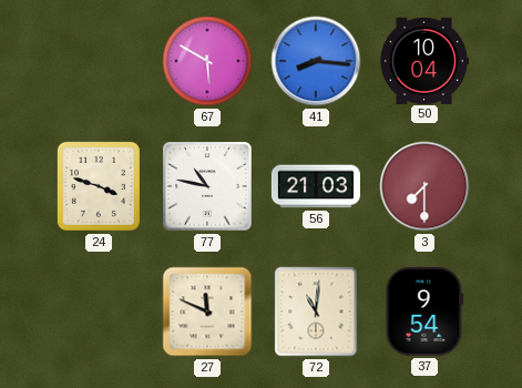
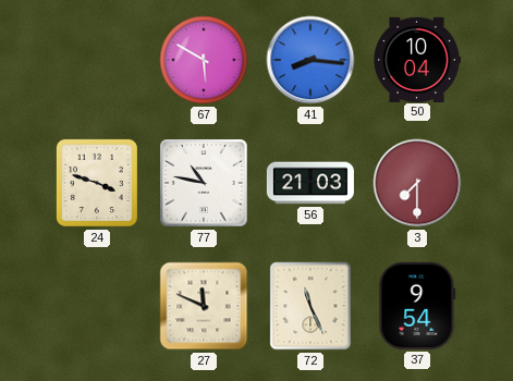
72: 11:01 -> 11:26 (310, 306)
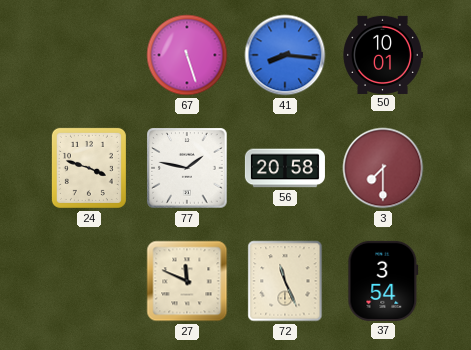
67: 5:50 -> 5:27 (187, 55)
50: 10:04 -> 10:01 (383, 54)
77: 10:47 -> 1:47 (187, 168)
56: 21:03 -> 20:58 (285, 168)
37: 9:54 -> 3:54 (383, 281)
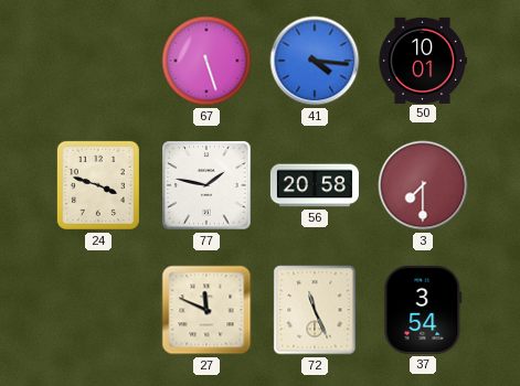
41: 8:16 -> 4:16 (315, 61)
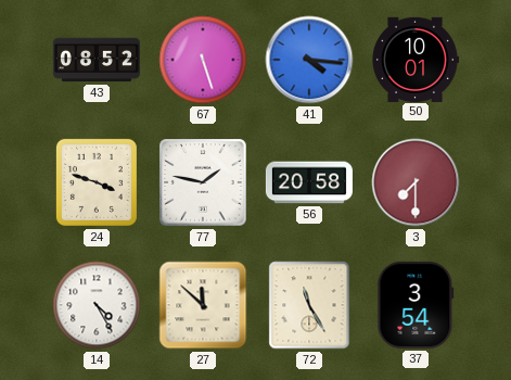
43: none -> 08:52 (97, 60)
14: none -> 4:25 (97, 305)
27: 11:49 -> 11:52 (203, 305)
72: 11:26 -> 11:25 (309, 305)
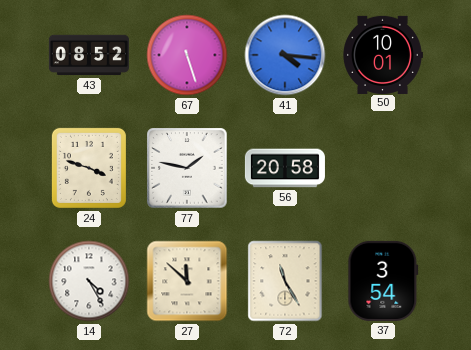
3: 7:30 -> none (416, 182)
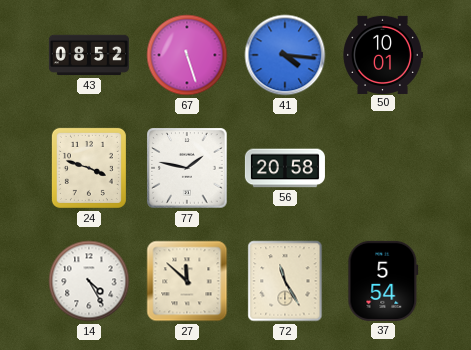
37: 3:54 -> 5:54 (383, 281)
